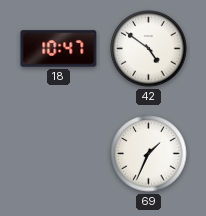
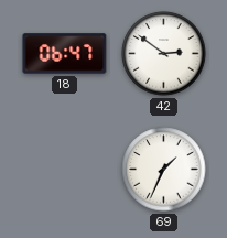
18: 10:47 -> 06:47 (65, 54)
42: 4:51 -> 2:51 (164, 54)
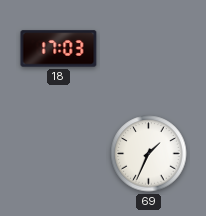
18: 06:47 -> 17:03 (59, 49)
42: 2:51 -> none (164, 54)
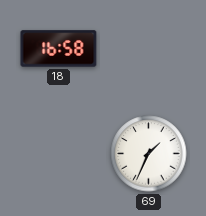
18: 17:03 -> 16:58 (59, 49)
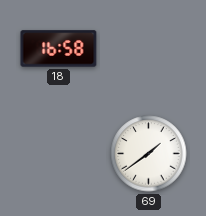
69: 1:34 -> 1:39 (149, 154)
